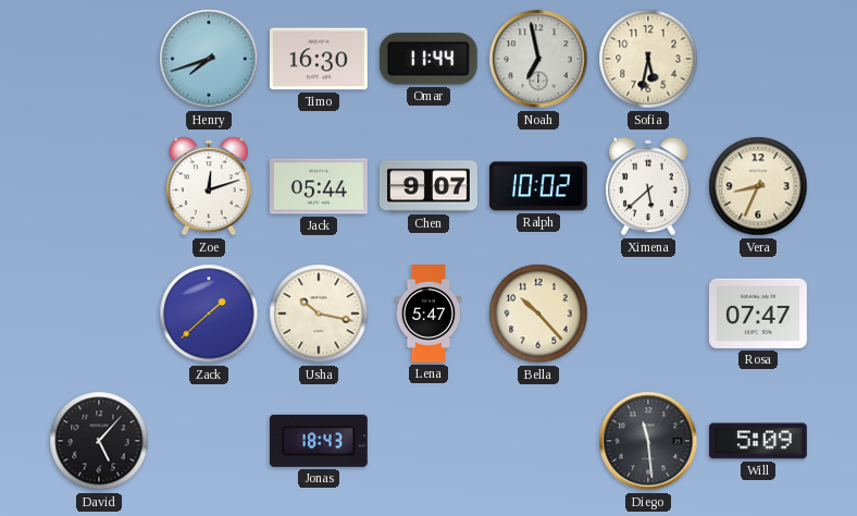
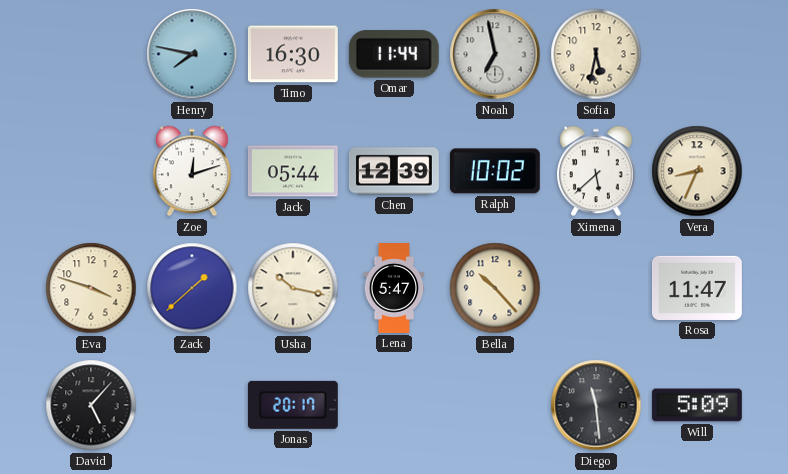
Henry: 7:42 -> 7:47 (192, 54)
Chen: 9:07 -> 12:39 (394, 171)
Eva: none -> 3:48 (91, 288)
Rosa: 07:47 -> 11:47 (697, 288)
Jonas: 18:43 -> 20:17 (293, 405)
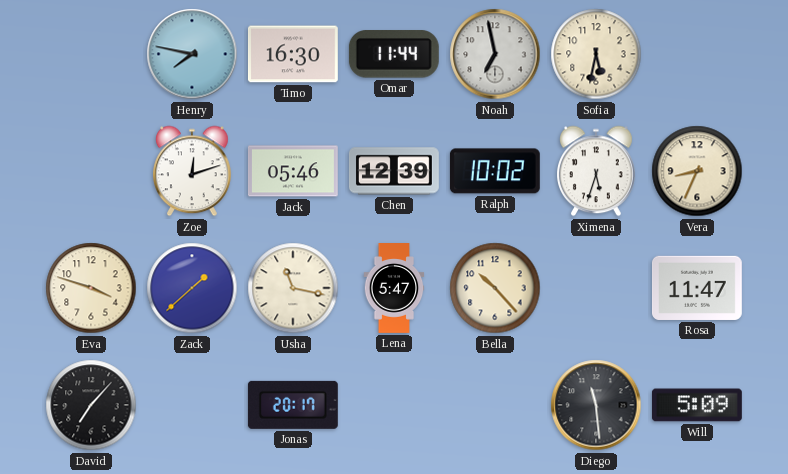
Jack: 05:44 -> 05:46 (293, 171)
Ximena: 5:38 -> 5:33 (597, 171)
Usha: 10:17 -> 11:17 (293, 288)
David: 5:07 -> 7:07 (91, 405)
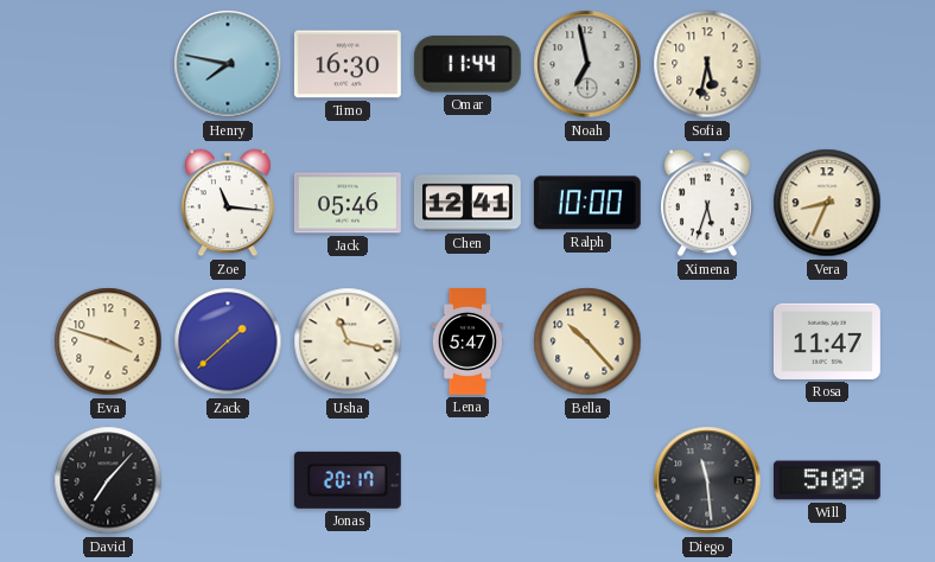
Zoe: 12:12 -> 11:16 (229, 203)
Chen: 12:39 -> 12:41 (467, 203)
Ralph: 10:02 -> 10:00 (587, 203)
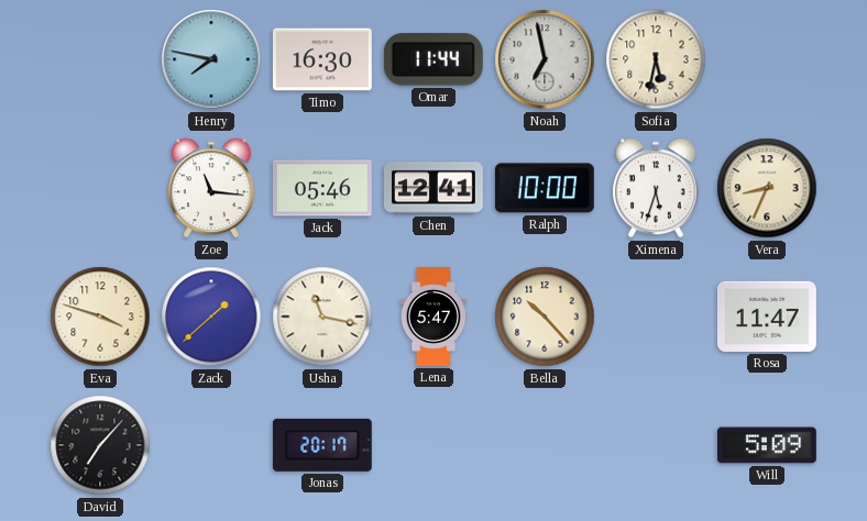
Diego: 11:29 -> none (707, 480)
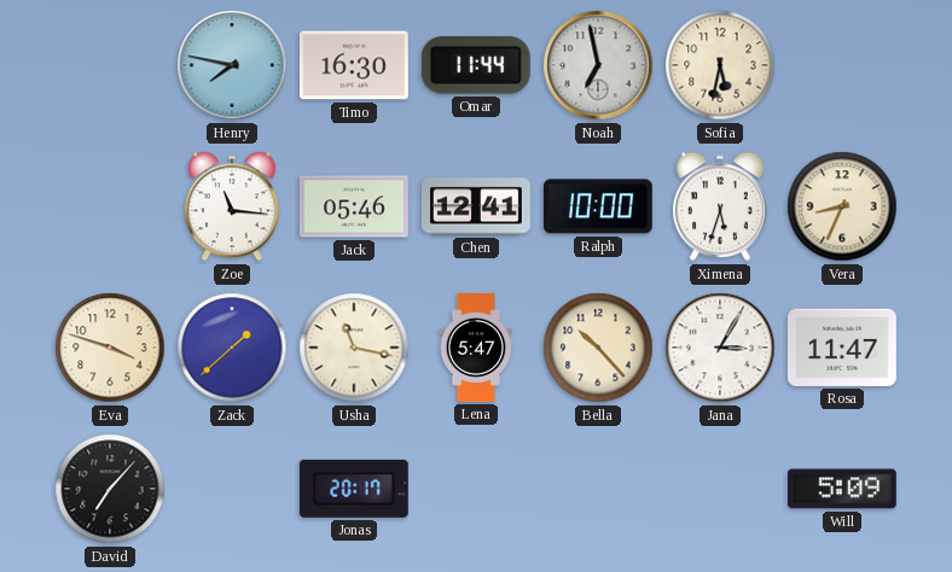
Jana: none -> 3:05 (720, 348)
